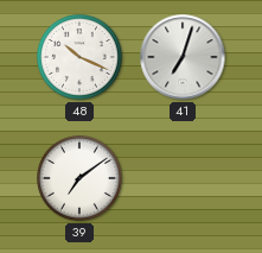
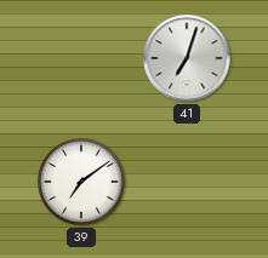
48: 10:19 -> none (81, 58)
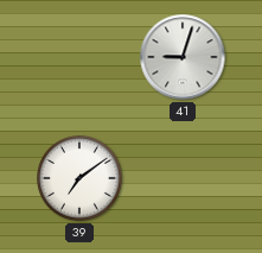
41: 7:03 -> 9:03 (183, 57)
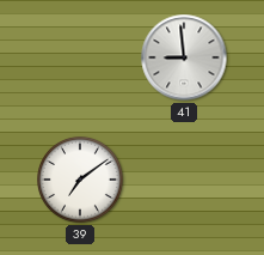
41: 9:03 -> 8:59 (184, 57)
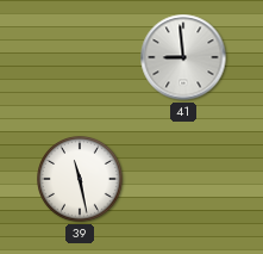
39: 7:09 -> 11:28 (81, 180)
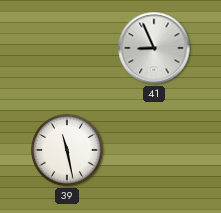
41: 8:59 -> 8:56 (154, 48)
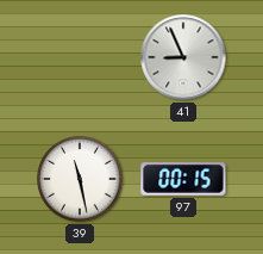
97: none -> 00:15 (183, 180)
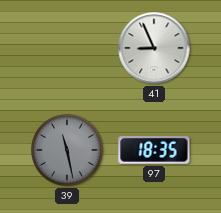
39 dial: white -> grey (68, 151)
97: 00:15 -> 18:35 (154, 151)
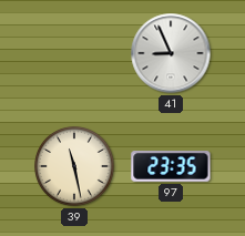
39 dial: grey -> cream (75, 167)
97: 18:35 -> 23:35 (171, 167)
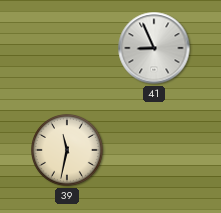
39: 11:28 -> 11:32 (68, 151)
97: 23:35 -> none (171, 167)
